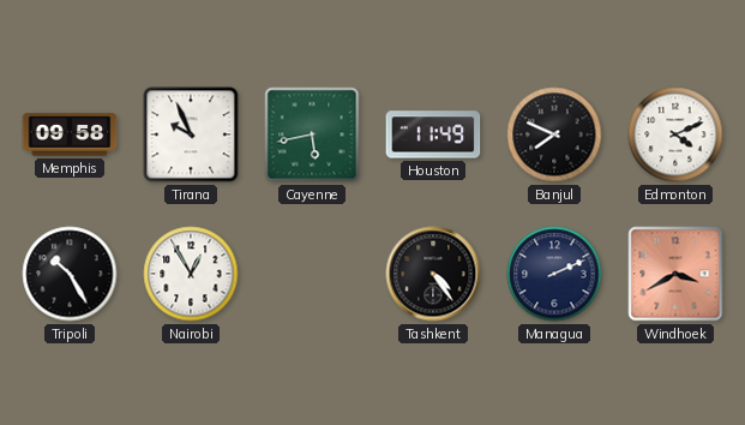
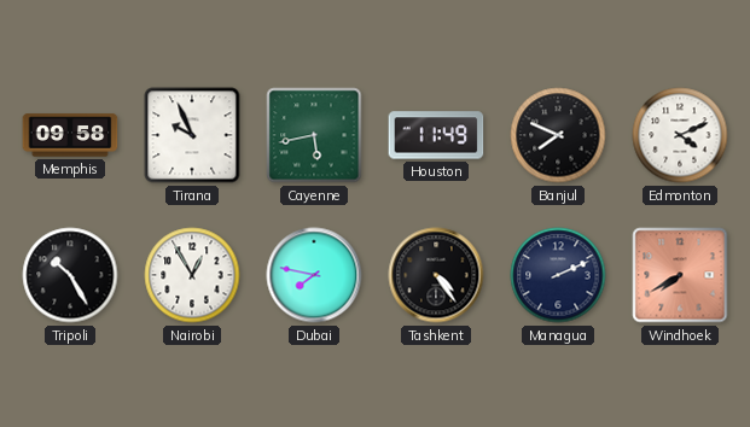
Dubai: none -> 7:47 (314, 275)
Windhoek: 3:40 -> 7:40 (680, 275)
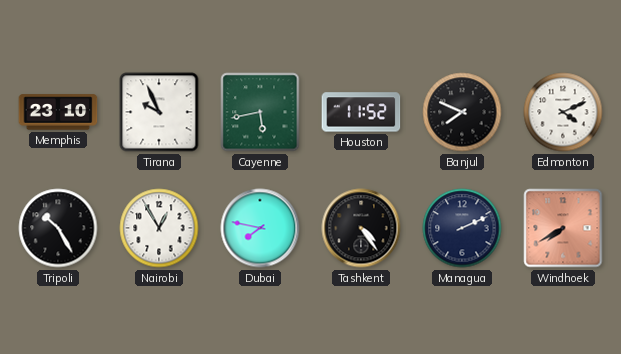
Memphis: 09:58 -> 23:10 (58, 112)
Houston: 11:49 -> 11:52 (361, 112)
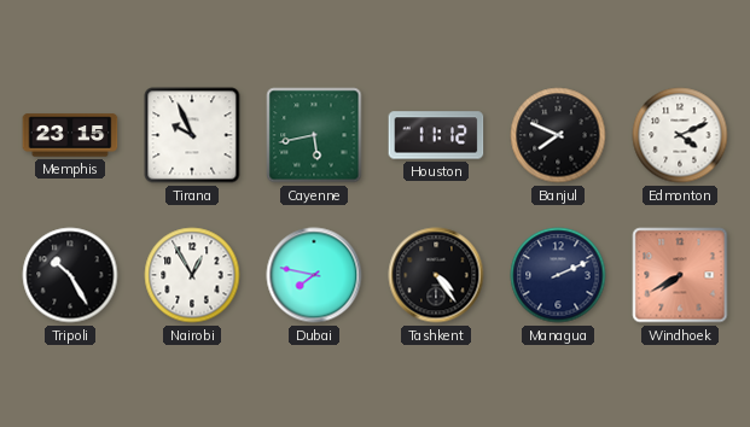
Memphis: 23:10 -> 23:15 (70, 135)
Houston: 11:52 -> 11:12 (436, 135)
